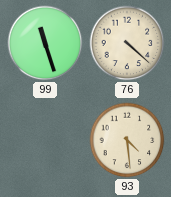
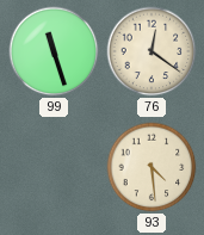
76: 4:22 -> 12:21 (152, 51)
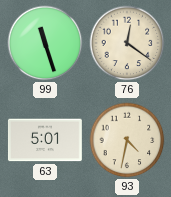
63: none -> 5:01 (45, 140)
93: 4:29 -> 4:32 (127, 140)
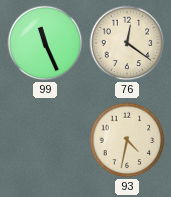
99: 11:27 -> 11:26 (45, 43)
63: 5:01 -> none (45, 140)
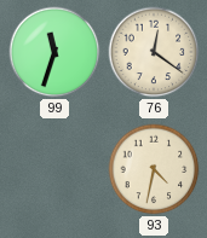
99: 11:26 -> 11:33 (54, 52)
